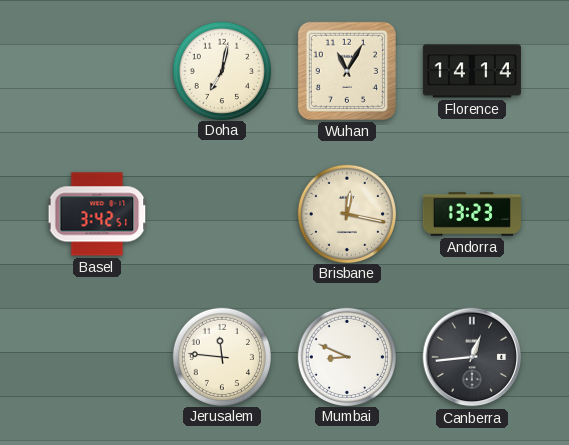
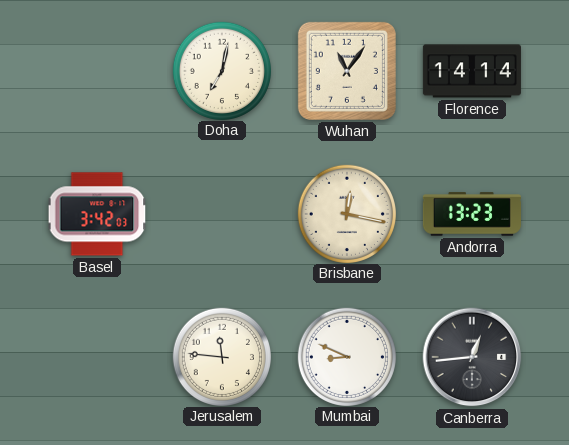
Wuhan: 11:05 -> 11:06 (347, 71)
Basel: 3:42:51 -> 3:42:03 (97, 214)
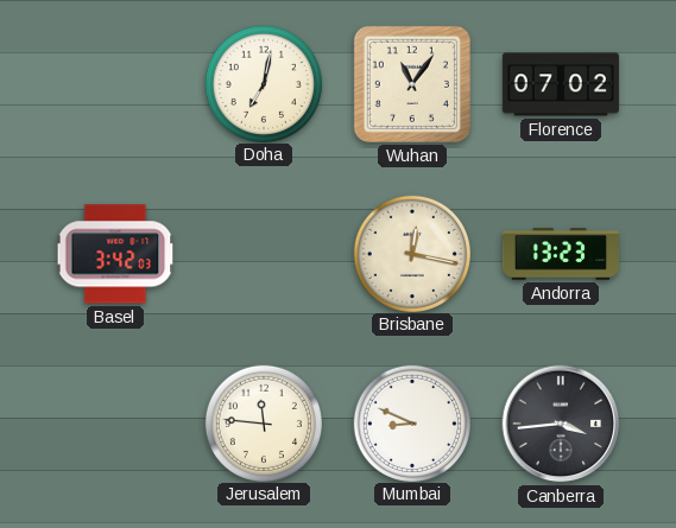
Florence: 14:14 -> 07:02 (561, 84)
Canberra: 12:44 -> 3:44 (561, 424)
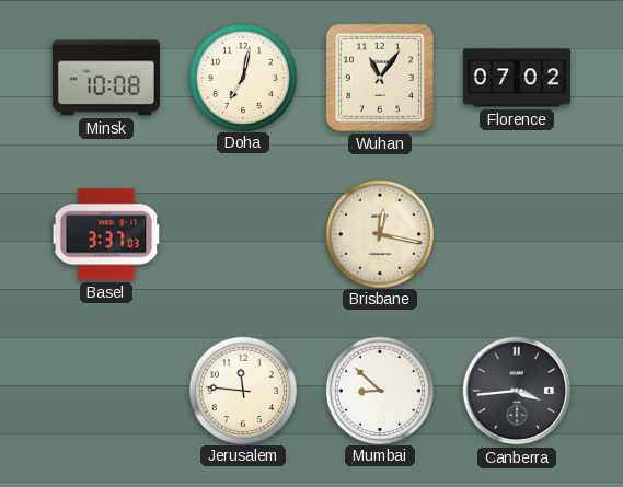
Minsk: none -> 10:08 (106, 78)
Basel: 3:42 -> 3:37 (106, 234)
Andorra: 13:23 -> none (561, 254)
Mumbai: 8:49 -> 8:52 (379, 390)
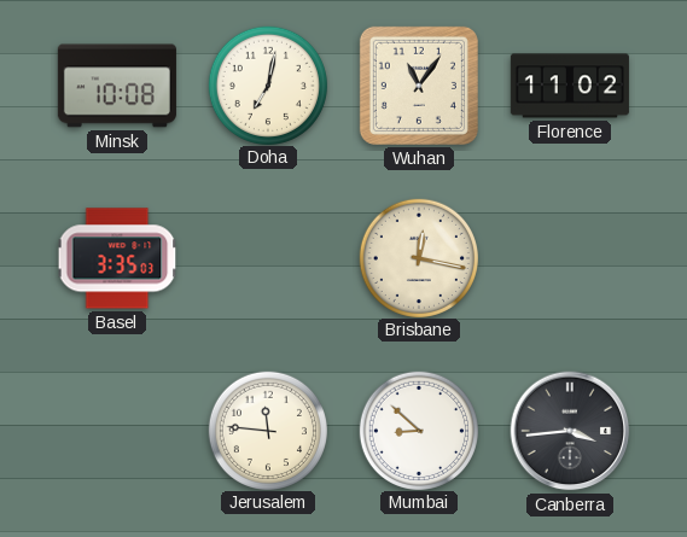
Florence: 07:02 -> 11:02 (570, 86)
Basel: 3:37 -> 3:35 (117, 258)
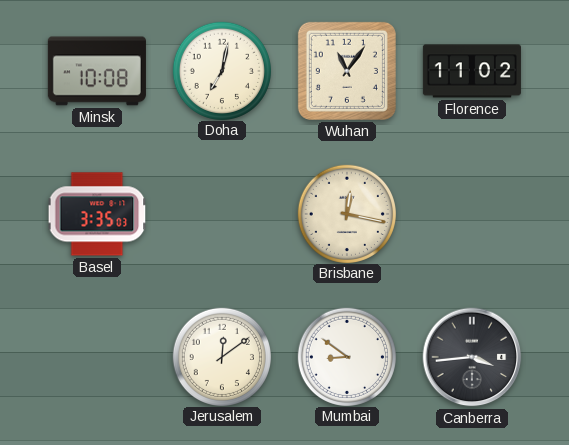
Jerusalem: 11:46 -> 12:09 (221, 356)
Mumbai: 8:52 -> 8:51 (346, 356)
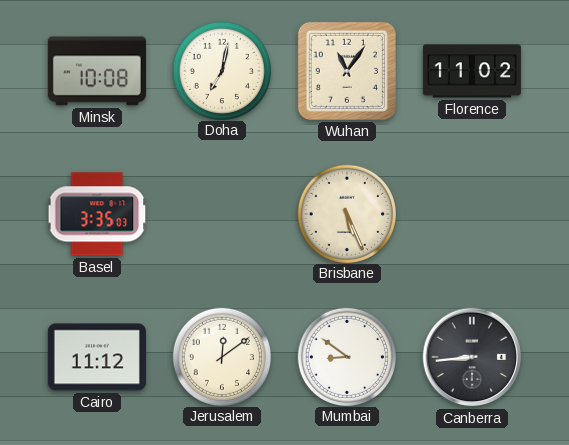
Brisbane: 12:17 -> 5:26 (346, 213)
Cairo: none -> 11:12 (97, 357)
Canberra: 3:44 -> 8:44 (472, 357)
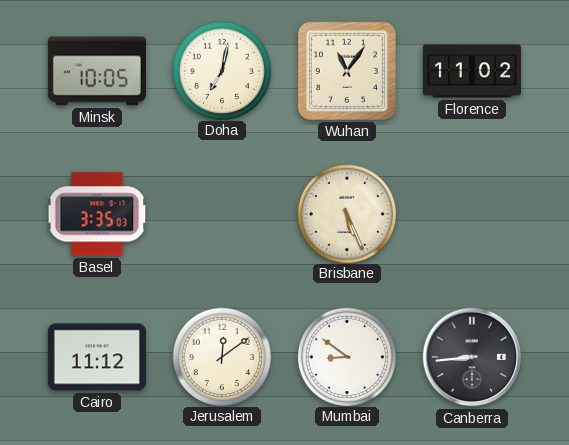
Minsk: 10:08 -> 10:05 (97, 71)
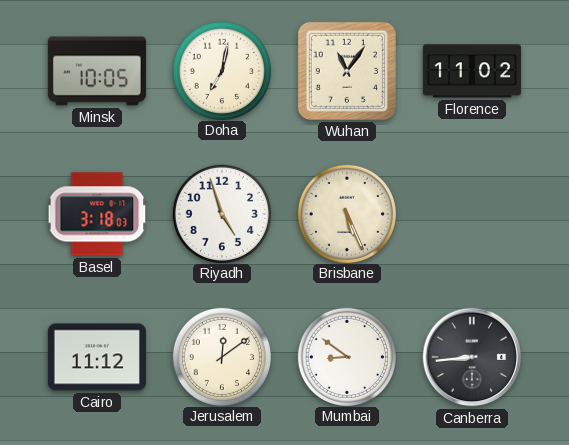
Basel: 3:35 -> 3:18 (97, 214)
Riyadh: none -> 4:57 (221, 213)
